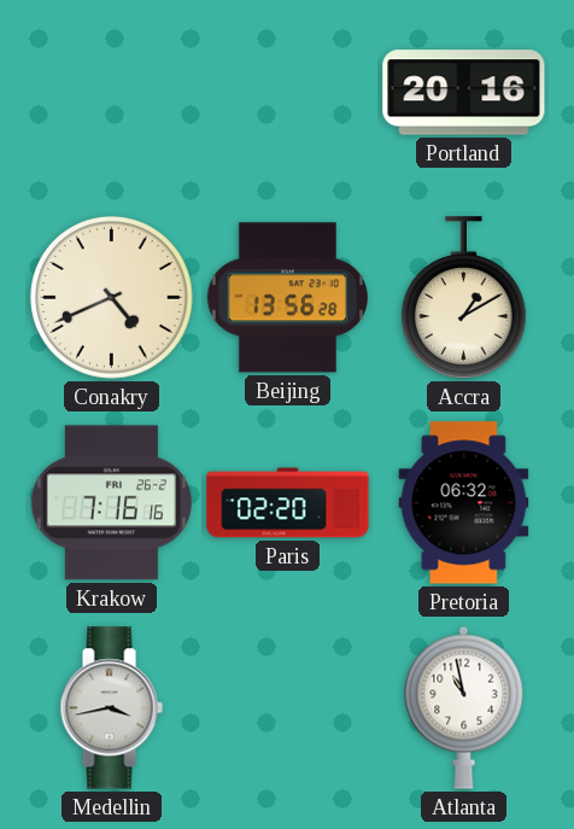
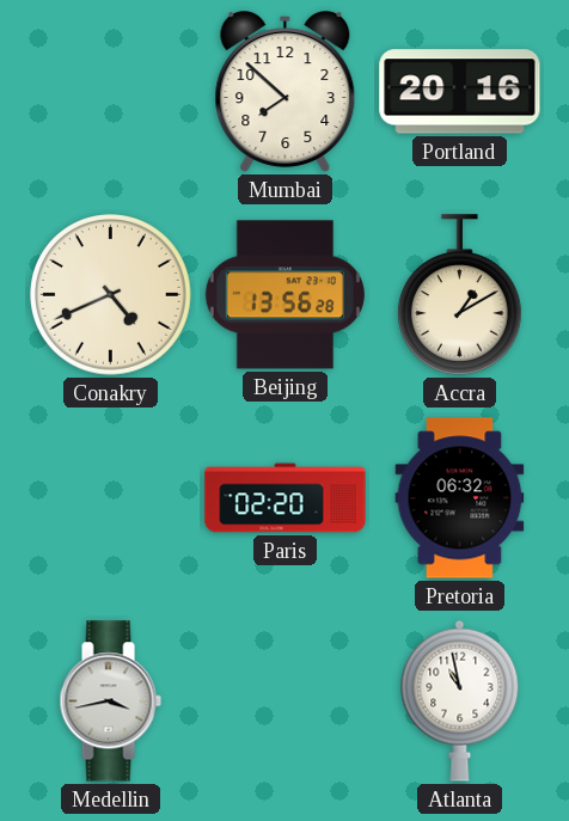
Mumbai: none -> 7:52 (286, 92)
Krakow: 7:16 -> none (112, 503)
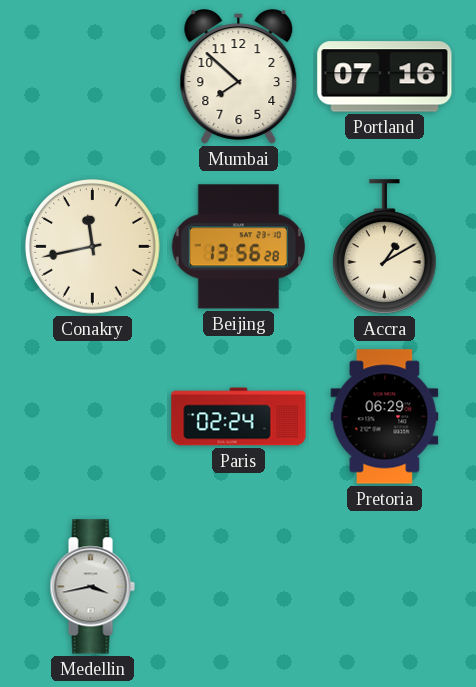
Portland: 20:16 -> 07:16 (385, 77)
Conakry: 4:41 -> 11:43 (93, 247)
Paris: 02:20 -> 02:24 (239, 417)
Pretoria: 06:32 -> 06:29 (385, 417)
Atlanta: 10:58 -> none (460, 700)
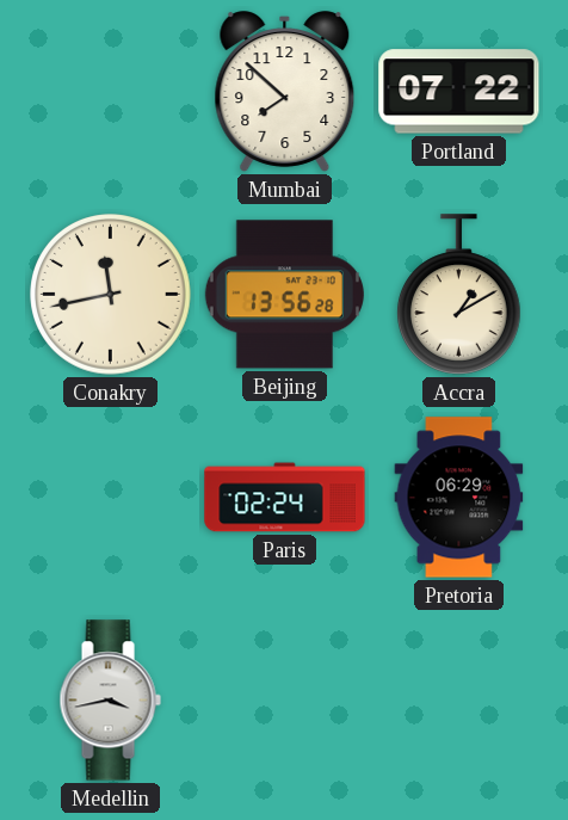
Portland: 07:16 -> 07:22 (459, 92)
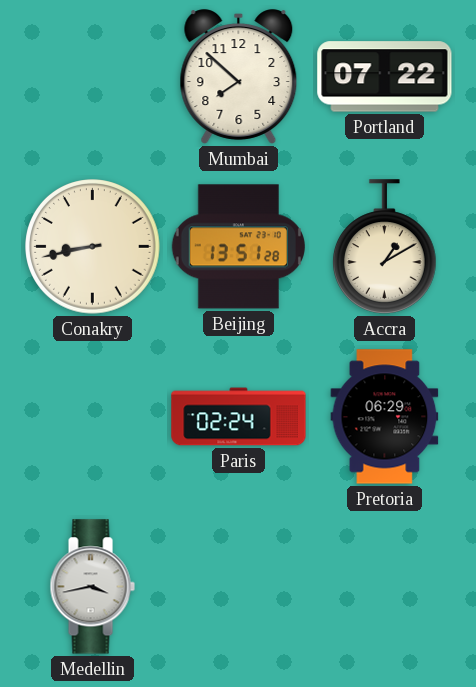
Conakry: 11:43 -> 8:43 (93, 247)
Beijing: 13:56 -> 13:51 (238, 247)
